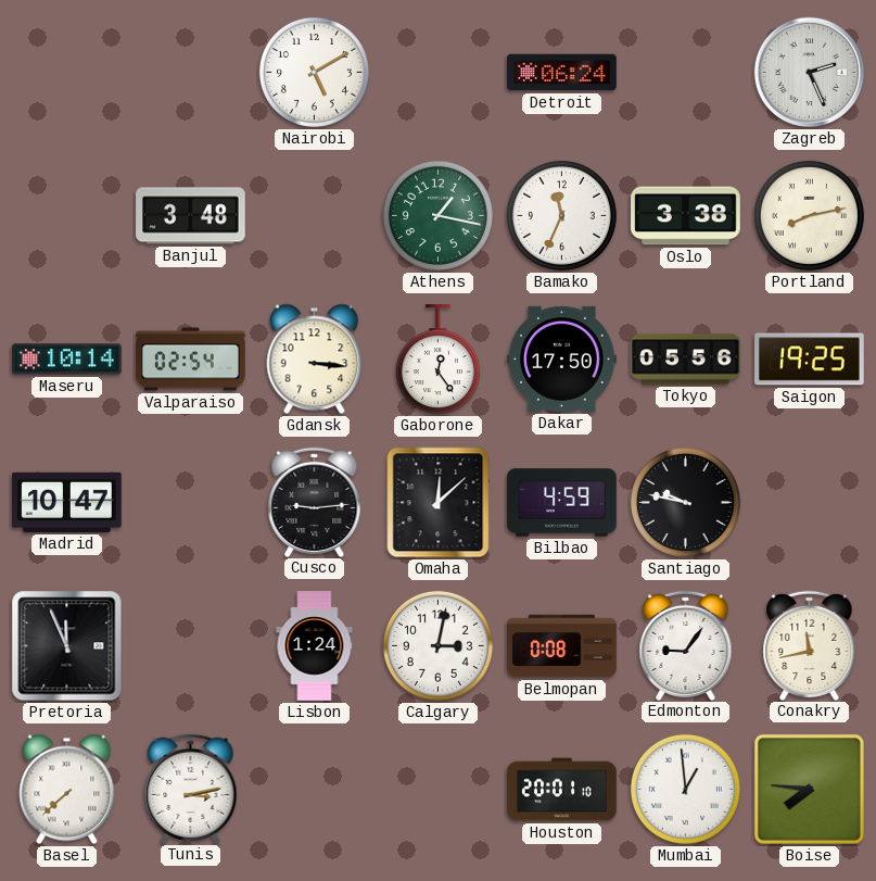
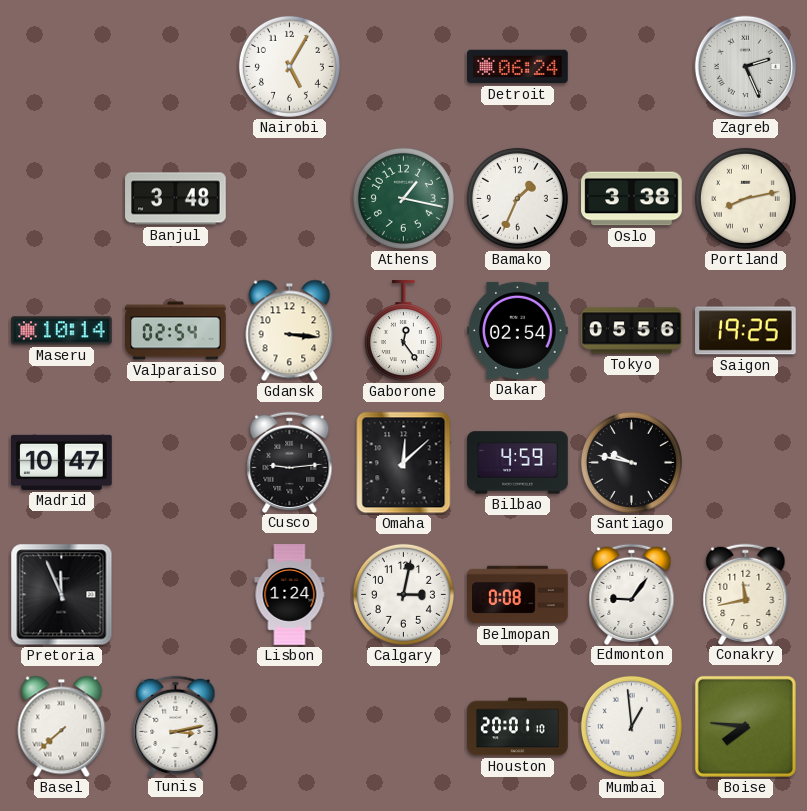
Nairobi: 5:10 -> 5:05 (289, 66)
Bamako: 11:34 -> 1:34 (517, 198)
Dakar: 17:50 -> 02:54 (518, 330)
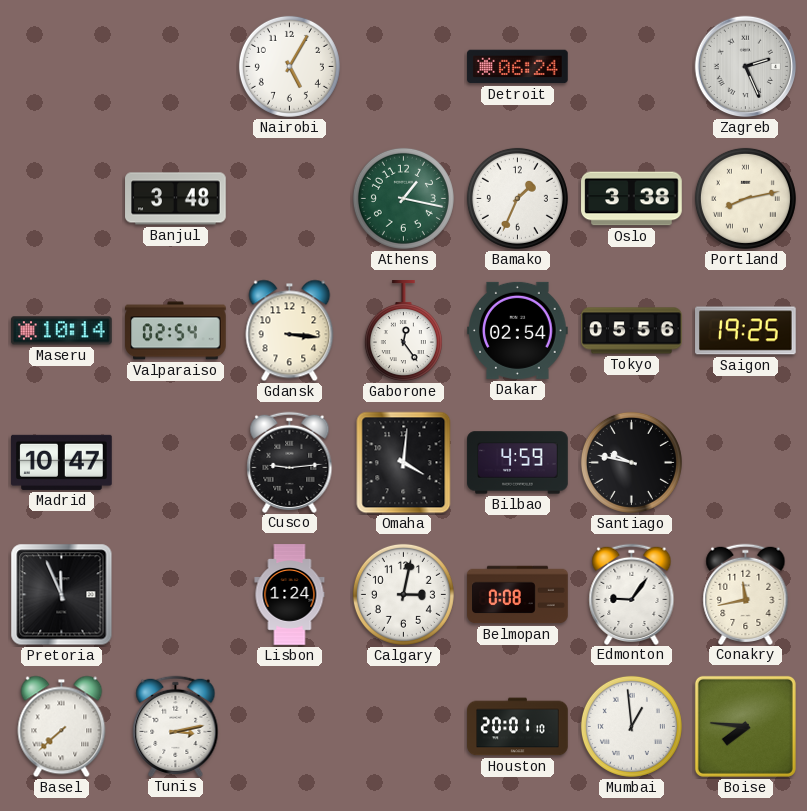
Omaha: 12:08 -> 4:01 (404, 463)
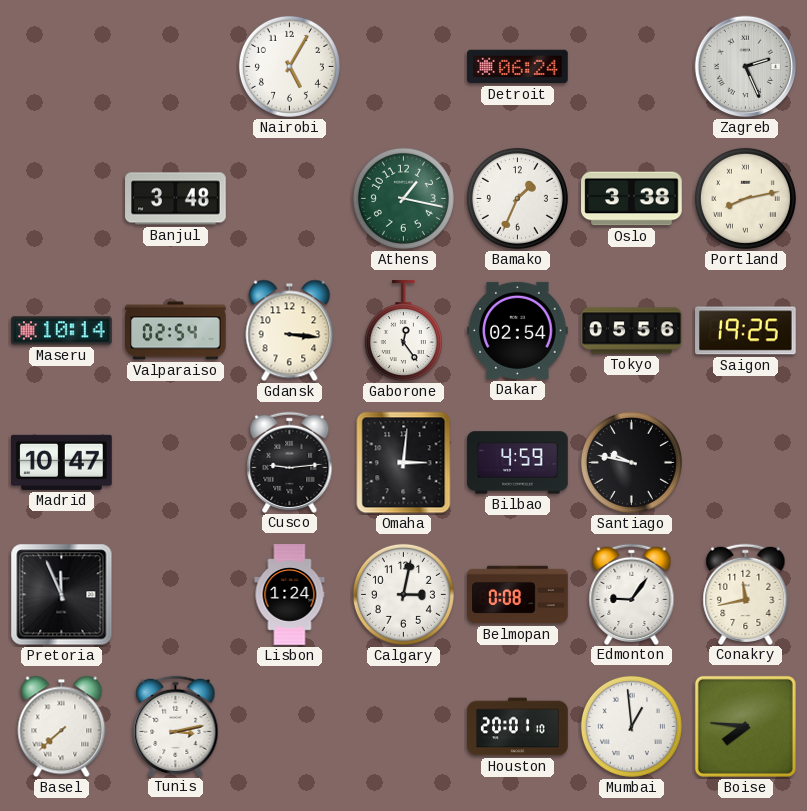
Omaha: 4:01 -> 3:01 (404, 463)
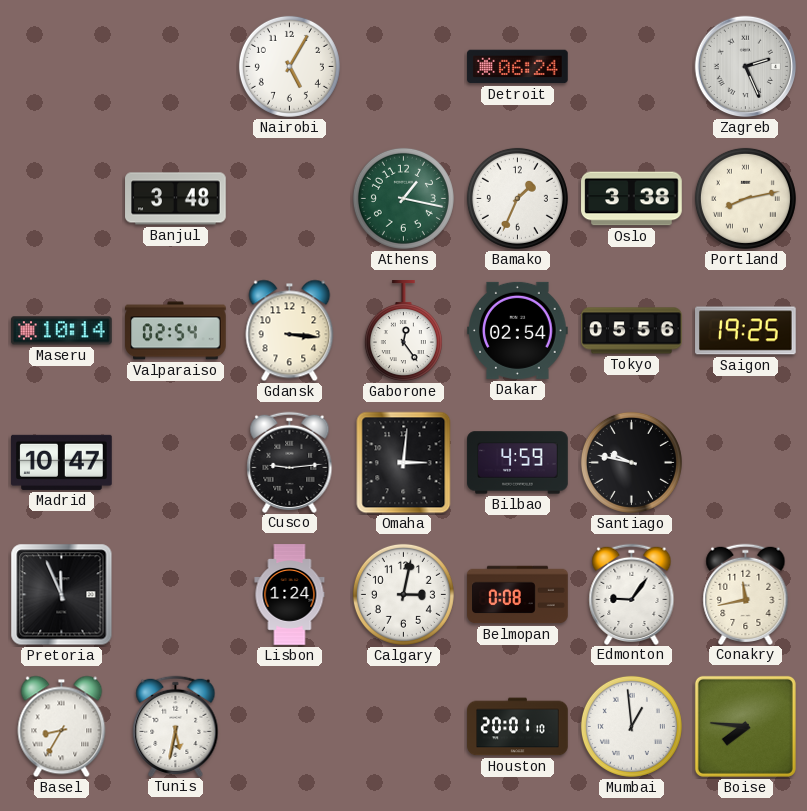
Basel: 7:38 -> 8:35 (62, 727)
Tunis: 3:13 -> 5:32 (176, 726)
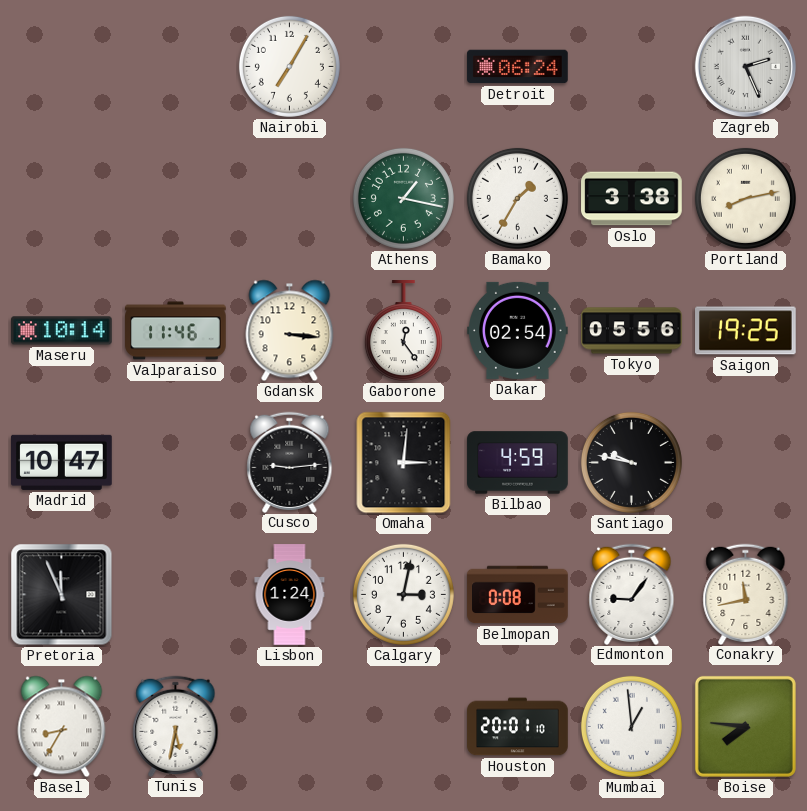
Nairobi: 5:05 -> 7:05 (289, 66)
Banjul: 3:48 -> none (176, 199)
Bamako: 1:34 -> 1:35 (517, 198)
Valparaiso: 02:54 -> 11:46 (176, 331)
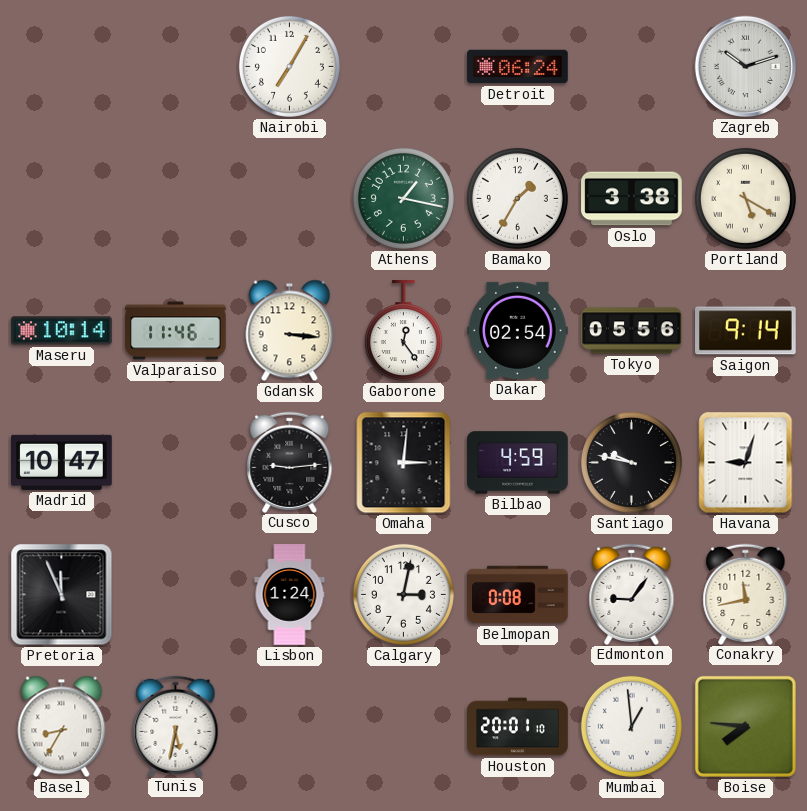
Zagreb: 2:26 -> 10:12 (746, 67)
Portland: 8:13 -> 5:20 (745, 198)
Saigon: 19:25 -> 9:14 (746, 331)
Havana: none -> 9:03 (746, 463)
